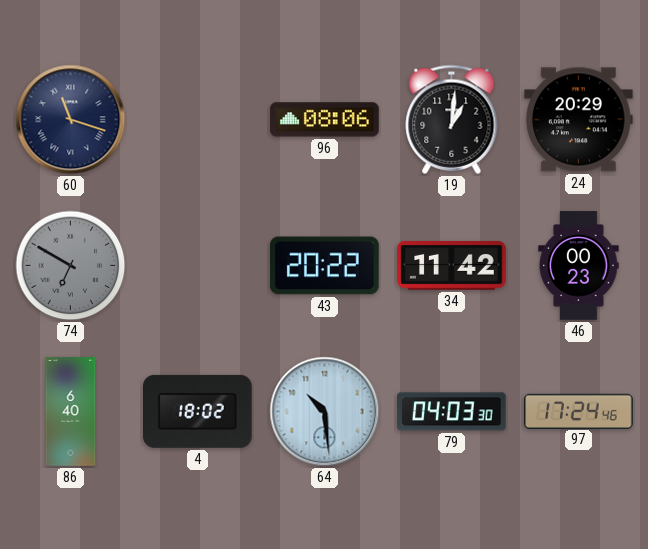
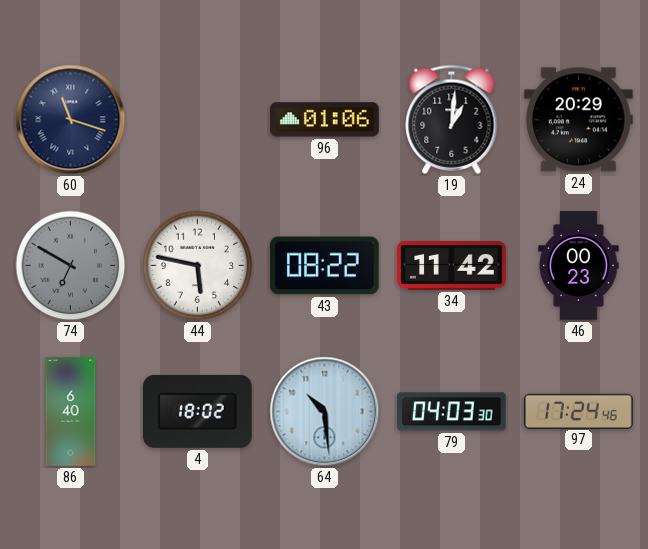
96: 08:06 -> 01:06 (325, 120)
44: none -> 5:47 (198, 266)
43: 20:22 -> 08:22 (325, 266)
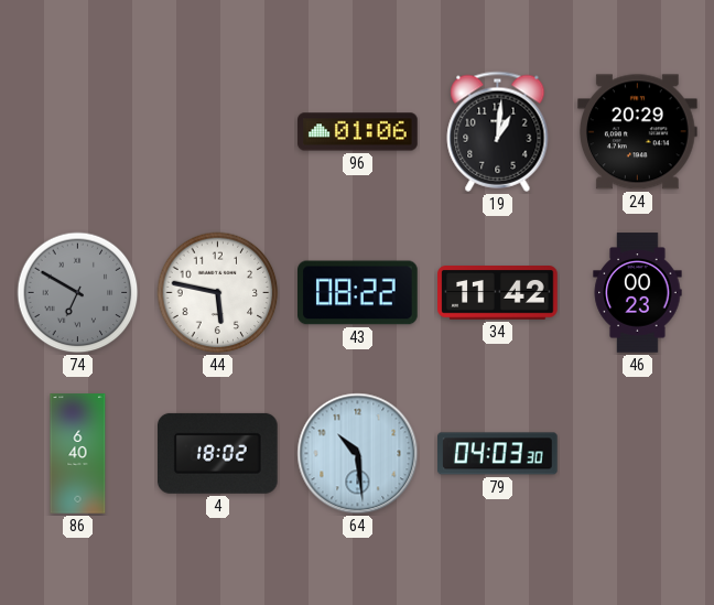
60: 11:18 -> none (71, 120)
97: 17:24 -> none (579, 411)
